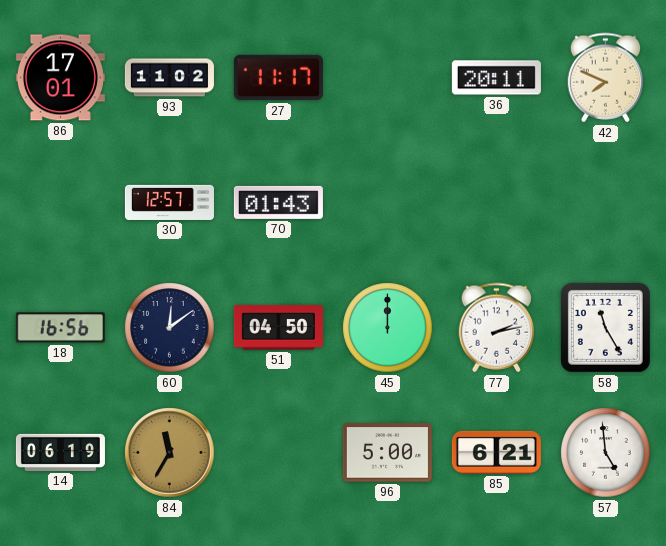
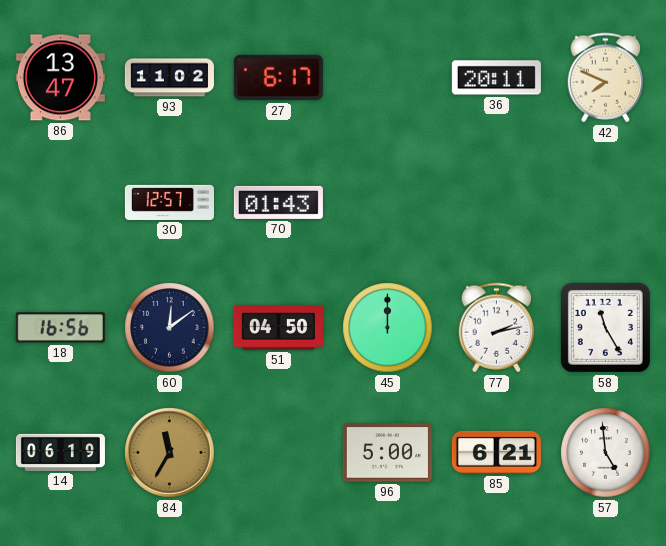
86: 17:01 -> 13:47 (60, 78)
27: 11:17 -> 6:17 (278, 78)
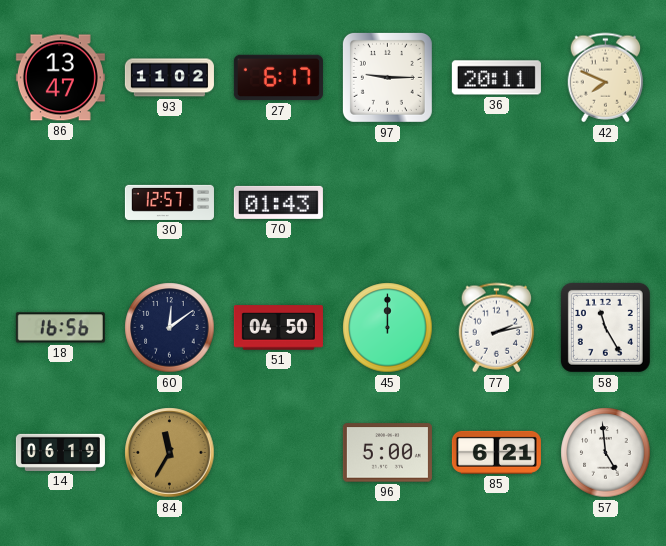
97: none -> 9:15 (387, 77)
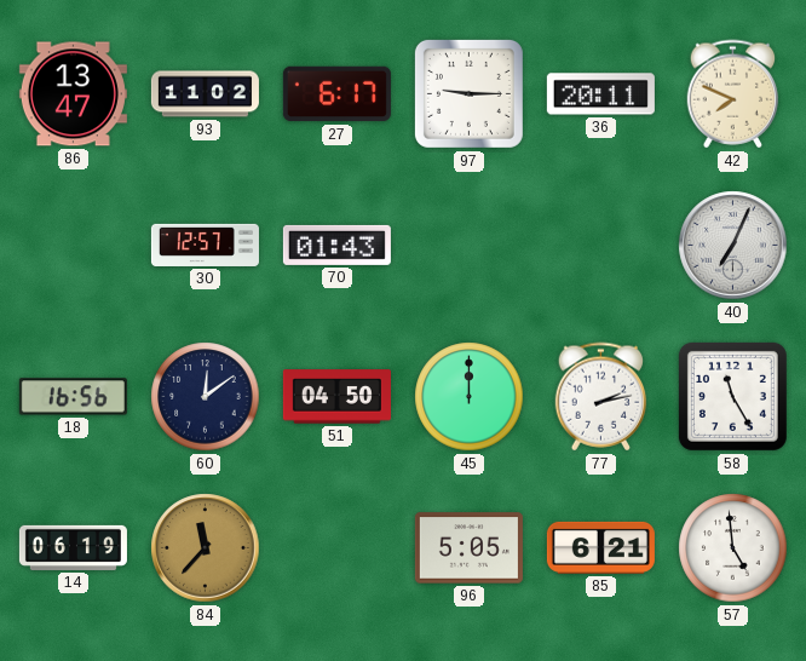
40: none -> 7:04 (733, 246)
84: 11:35 -> 11:37 (206, 548)
96: 5:00 -> 5:05 (468, 548)
